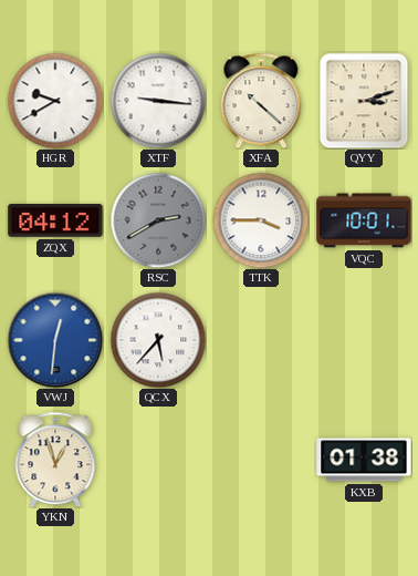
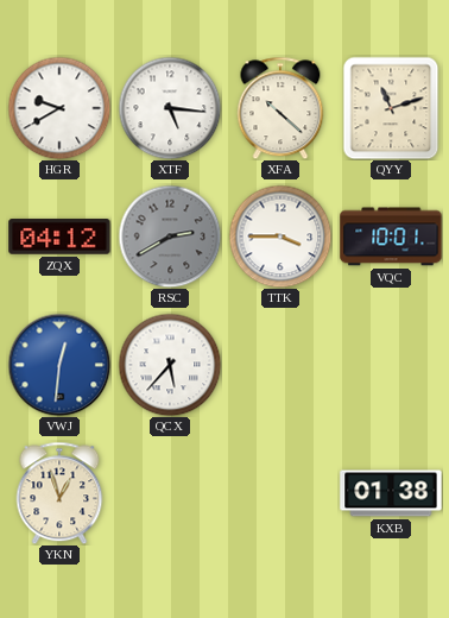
XTF: 9:16 -> 5:16 (170, 108)
QYY: 3:12 -> 11:12 (391, 108)
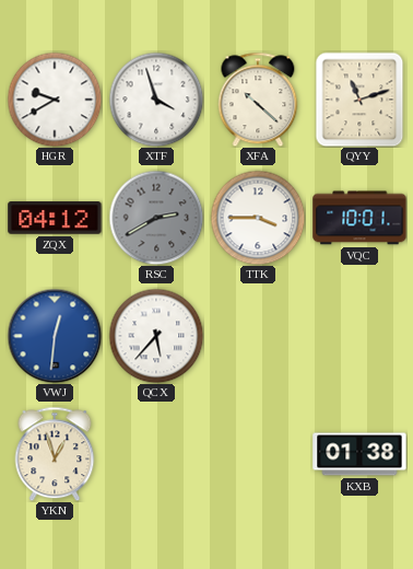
XTF: 5:16 -> 3:57 (156, 100)
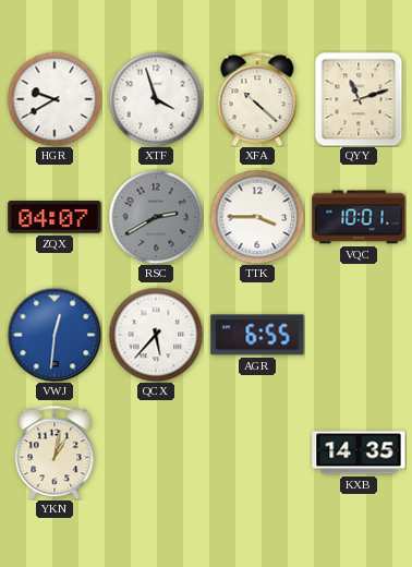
ZQX: 04:12 -> 04:07 (54, 217)
AGR: none -> 6:55 (257, 335)
YKN: 12:57 -> 1:02 (54, 453)
KXB: 01:38 -> 14:35 (359, 453)
